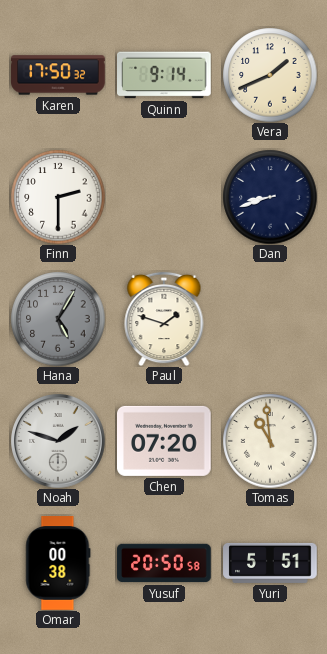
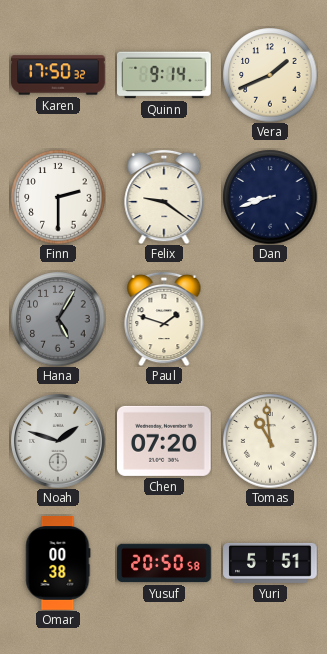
Felix: none -> 9:21 (164, 197)
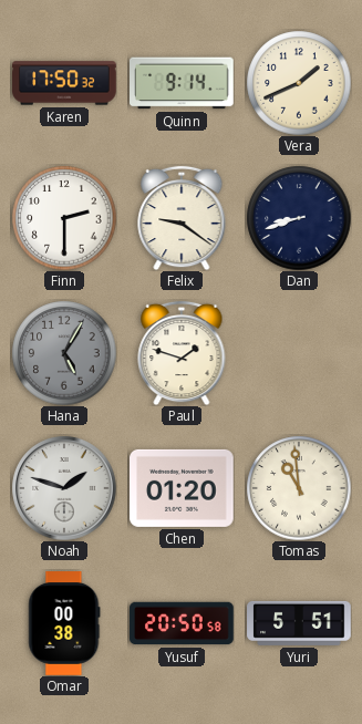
Chen: 07:20 -> 01:20 (183, 488)
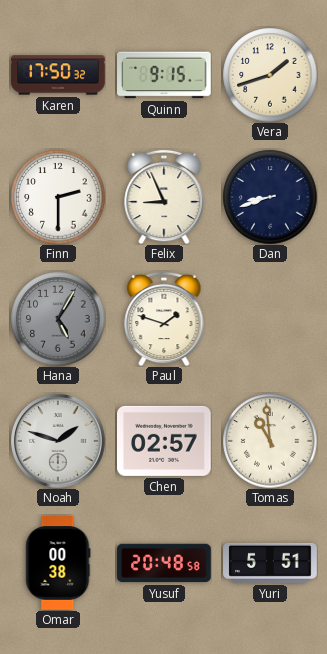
Quinn: 9:14 -> 9:15 (164, 75)
Vera: 1:41 -> 1:42 (270, 75)
Felix: 9:21 -> 8:56 (164, 197)
Chen: 01:20 -> 02:57 (165, 441)
Yusuf: 20:50 -> 20:48 (164, 563)
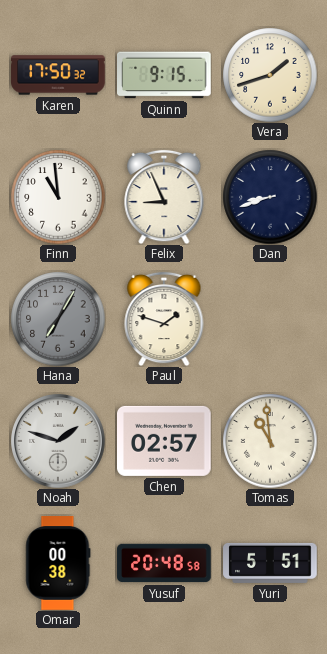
Finn: 2:30 -> 10:59 (58, 197)
Hana: 5:05 -> 7:05 (58, 319)
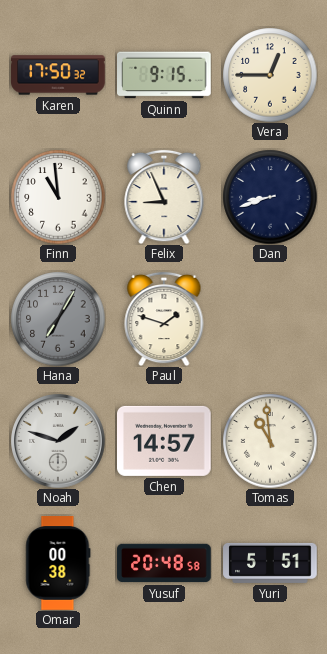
Vera: 1:42 -> 12:45 (270, 75)
Chen: 02:57 -> 14:57 (165, 441)
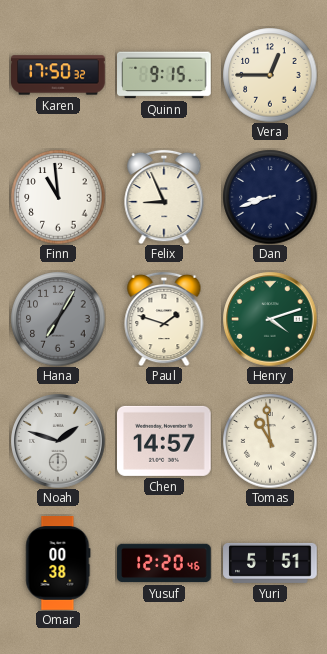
Henry: none -> 4:12 (270, 319)
Yusuf: 20:48 -> 12:20 (164, 563)
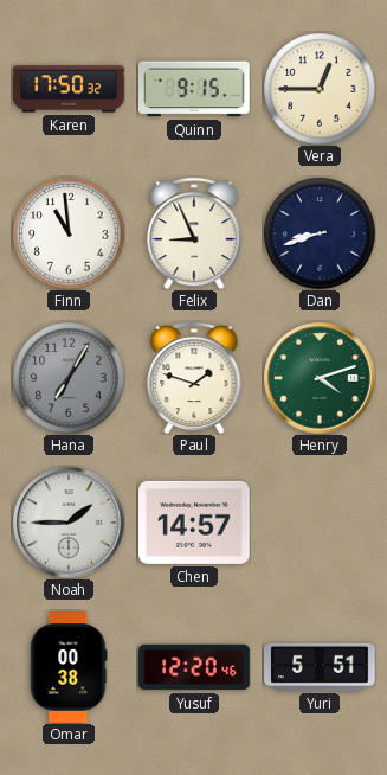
Noah: 1:48 -> 1:45 (69, 523)
Tomas: 10:59 -> none (270, 441)
